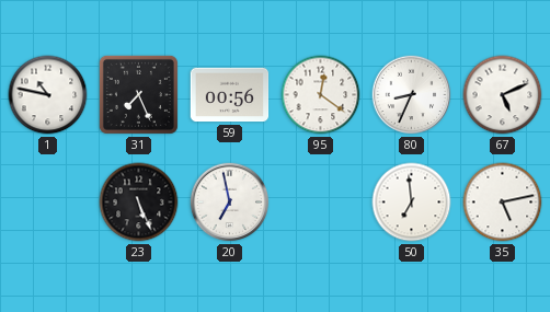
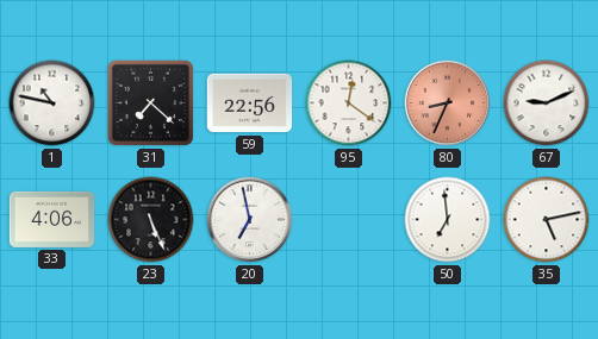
31: 7:26 -> 7:22 (150, 102)
59: 00:56 -> 22:56 (250, 103)
80 dial: white -> salmon (448, 103)
67: 5:11 -> 9:11 (547, 103)
33: none -> 4:06 (52, 219)
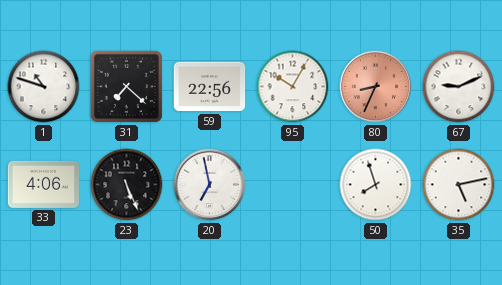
1: 10:47 -> 10:48 (44, 87)
95: 12:21 -> 10:05 (293, 87)
50: 6:59 -> 7:57 (376, 185)
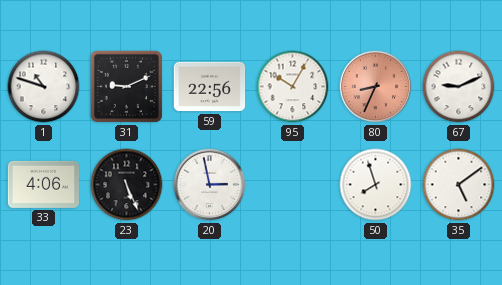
31: 7:22 -> 9:11 (126, 86)
20: 6:58 -> 2:58 (210, 185)
35: 5:13 -> 5:09 (459, 185)
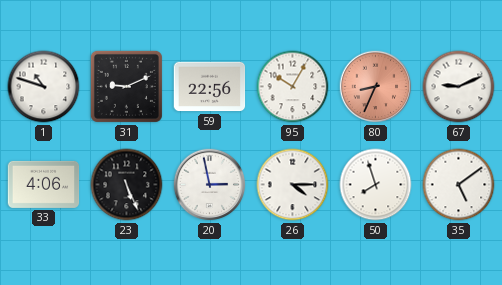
26: none -> 4:15 (293, 185)
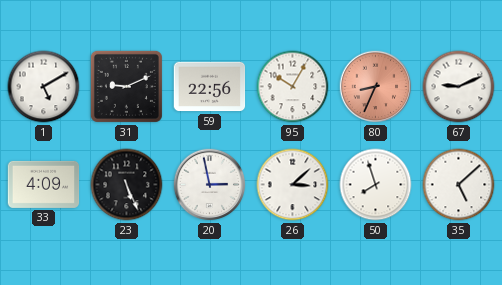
1: 10:48 -> 5:10 (44, 87)
33: 4:06 -> 4:09 (44, 184)
26: 4:15 -> 3:08 (293, 185)
35: 5:09 -> 5:08 (459, 185)
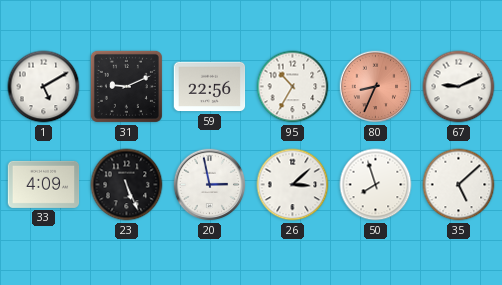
95: 10:05 -> 10:35 (293, 87)
